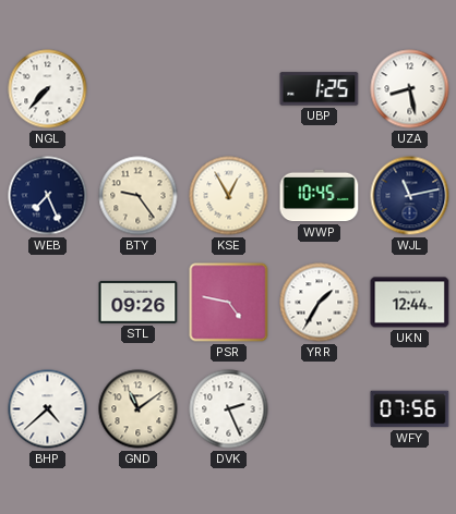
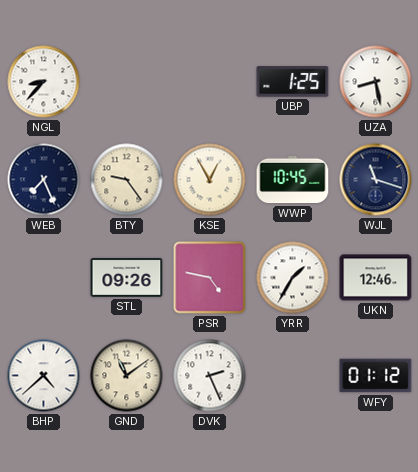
NGL: 7:37 -> 8:37 (44, 82)
WJL: 11:13 -> 11:18 (376, 180)
UKN: 12:44 -> 12:46 (376, 278)
WFY: 07:56 -> 01:12 (376, 376)
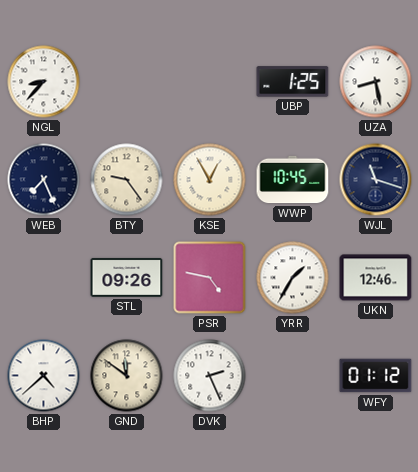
GND: 11:09 -> 11:51 (127, 376)
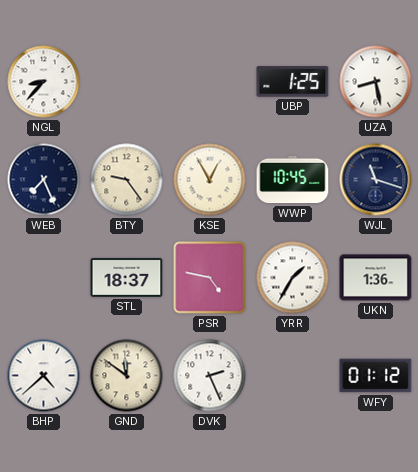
STL: 09:26 -> 18:37 (127, 277)
UKN: 12:46 -> 1:36 (376, 278)
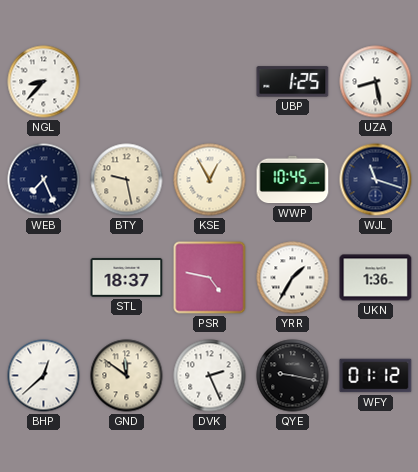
BTY: 9:24 -> 9:28 (127, 180)
BHP: 4:38 -> 12:38 (44, 376)
QYE: none -> 9:17 (293, 376)
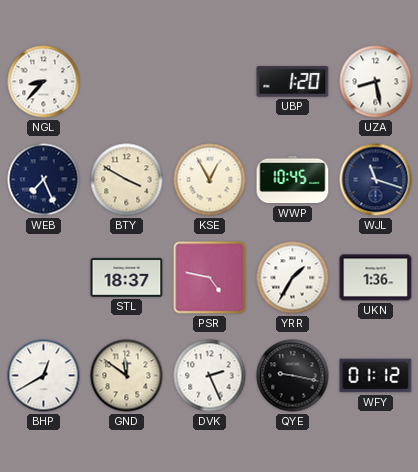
UBP: 1:25 -> 1:20 (293, 82)
BTY: 9:28 -> 3:50 (127, 180)
BHP: 12:38 -> 12:40 (44, 376)
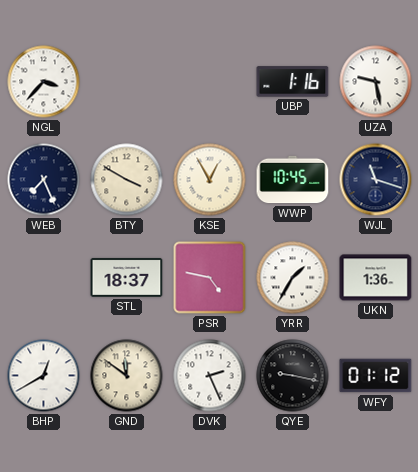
NGL: 8:37 -> 3:37 (44, 82)
UBP: 1:20 -> 1:16 (293, 82)
UZA: 8:28 -> 9:28 (376, 82)
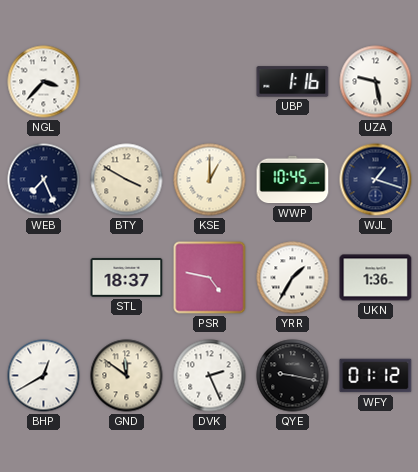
KSE: 12:55 -> 1:00 (210, 180)
WJL: 11:18 -> 1:18 (376, 180)
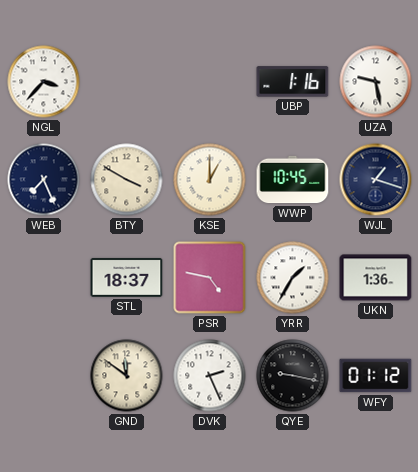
BHP: 12:40 -> none (44, 376)
